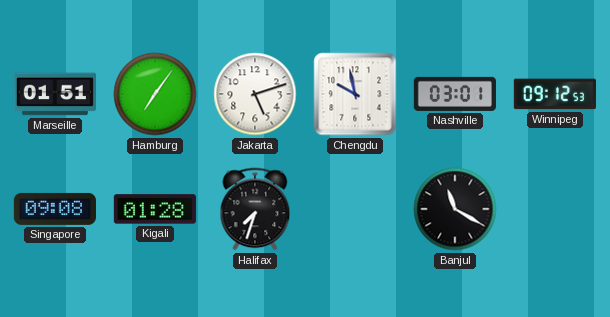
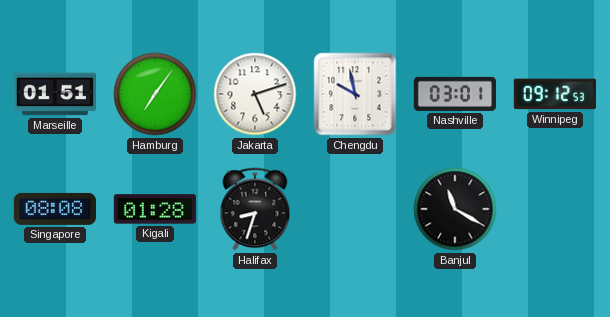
Singapore: 09:08 -> 08:08 (55, 209)
Halifax: 7:33 -> 8:33 (255, 209)
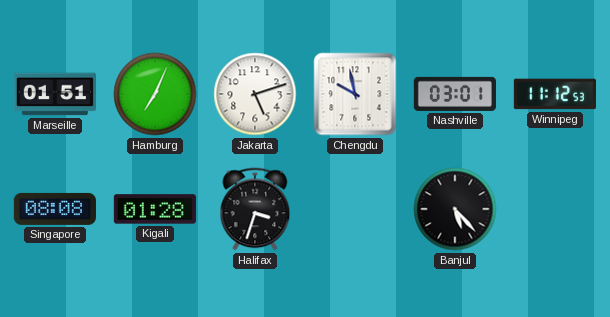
Hamburg: 7:06 -> 7:04 (155, 94)
Winnipeg: 09:12 -> 11:12 (555, 94)
Halifax: 8:33 -> 3:33 (255, 209)
Banjul: 11:20 -> 5:23 (455, 209)
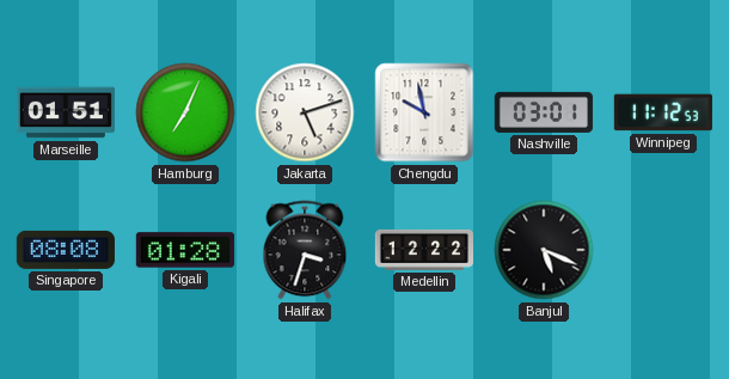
Medellin: none -> 12:22 (423, 250)
Banjul: 5:23 -> 5:19 (544, 250)
